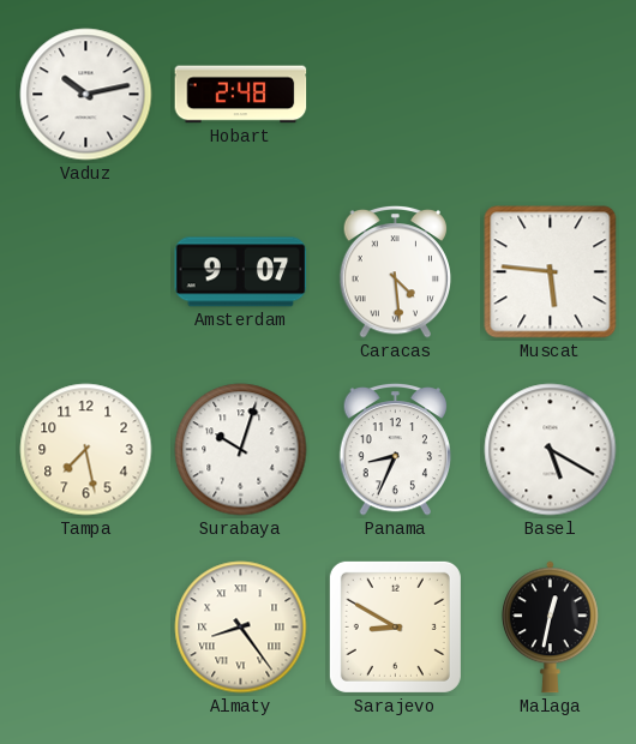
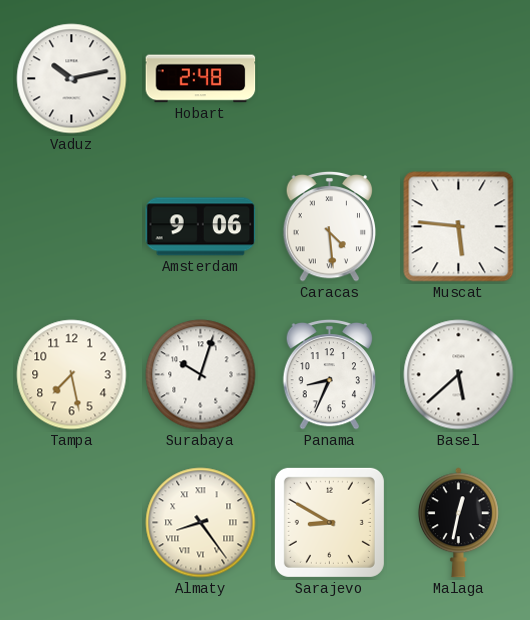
Amsterdam: 9:07 -> 9:06 (201, 227)
Basel: 5:20 -> 5:38 (459, 375)
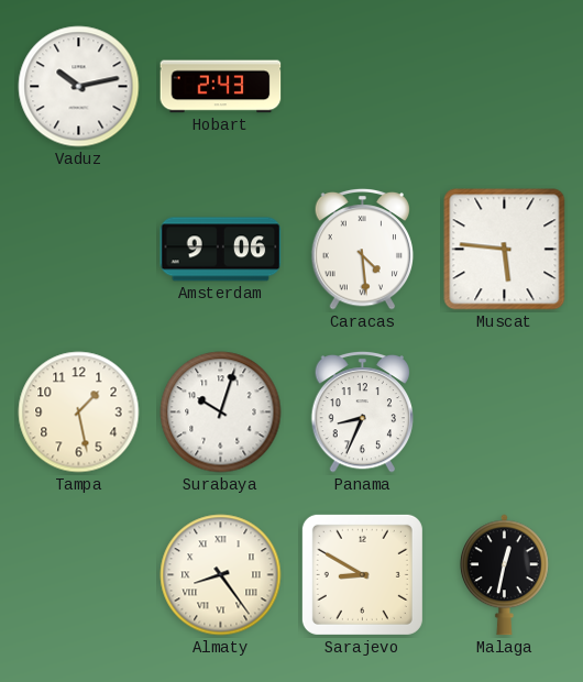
Hobart: 2:48 -> 2:43 (221, 87)
Tampa: 7:28 -> 1:28 (79, 413)
Basel: 5:38 -> none (459, 375)
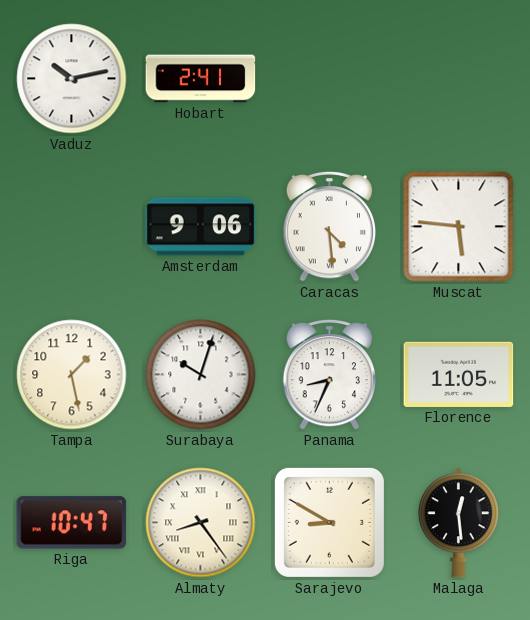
Hobart: 2:43 -> 2:41 (201, 79)
Florence: none -> 11:05 (459, 374)
Riga: none -> 10:47 (72, 523)
Malaga: 12:32 -> 12:29 (458, 523)
